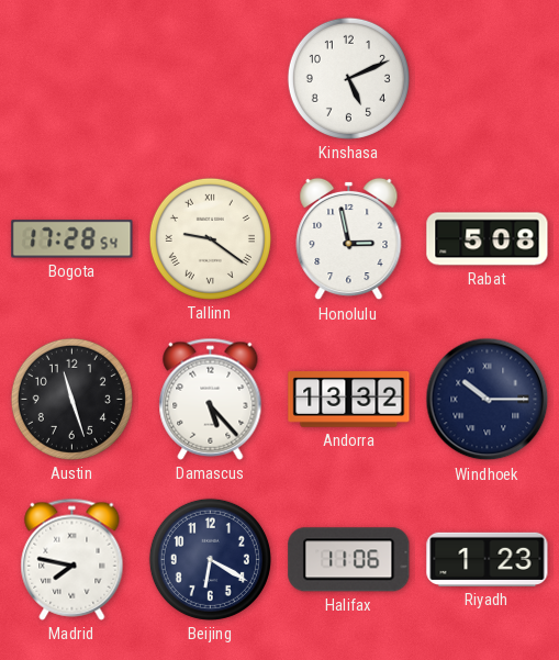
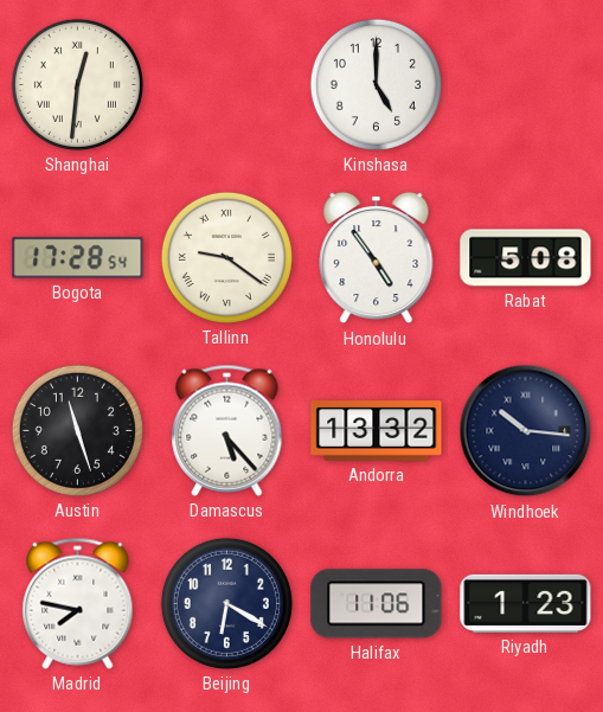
Shanghai: none -> 12:31 (77, 84)
Kinshasa: 5:11 -> 5:00 (376, 84)
Honolulu: 2:58 -> 4:54 (377, 258)
Windhoek: 10:15 -> 10:16 (526, 431)
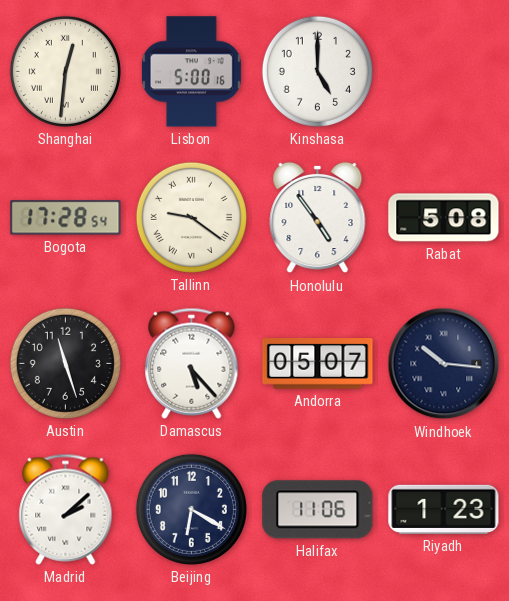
Lisbon: none -> 5:00 (191, 72)
Andorra: 13:32 -> 05:07 (318, 364)
Madrid: 7:47 -> 2:08 (66, 509)
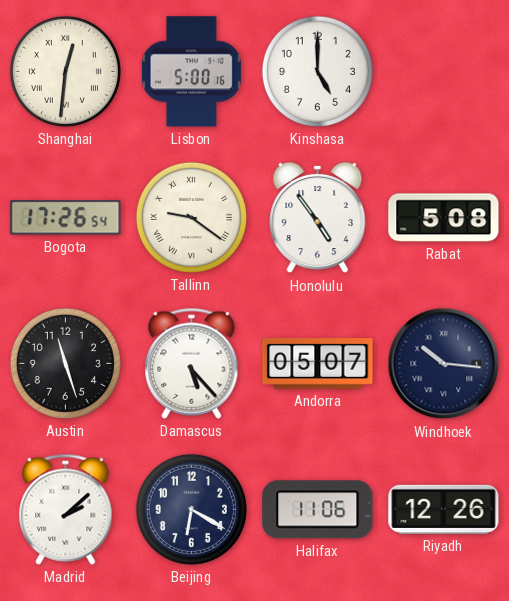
Bogota: 17:28 -> 17:26 (66, 218)
Riyadh: 1:23 -> 12:26 (444, 509)
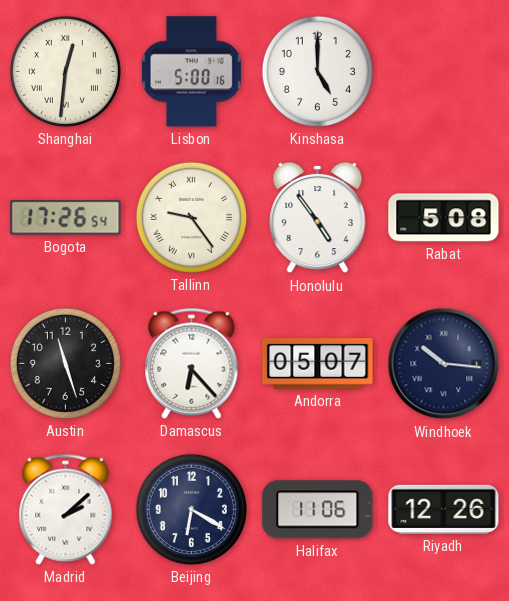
Tallinn: 9:21 -> 9:24 (191, 217)
Damascus: 5:23 -> 6:23 (192, 363)
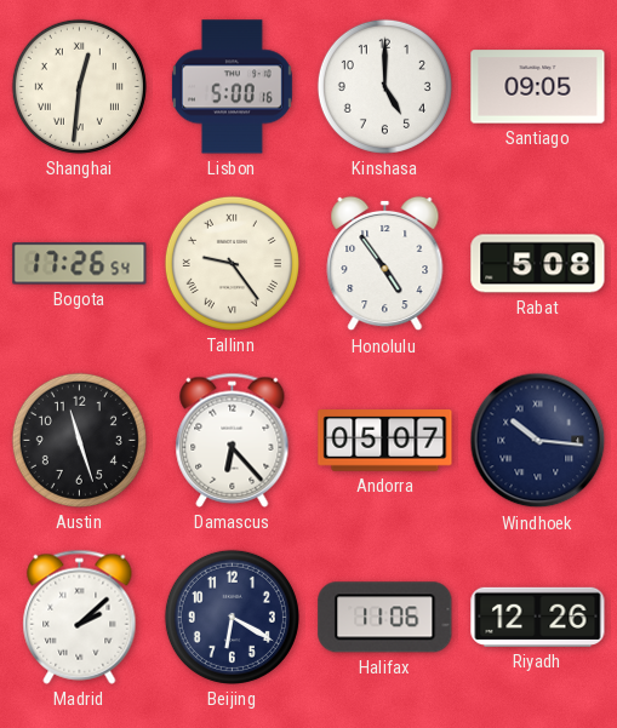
Santiago: none -> 09:05 (538, 87)
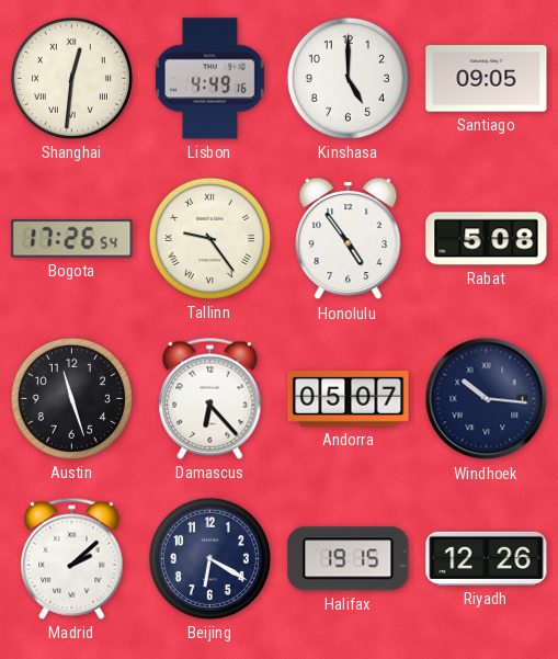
Lisbon: 5:00 -> 4:49 (209, 79)
Halifax: 11:06 -> 19:15 (349, 559)
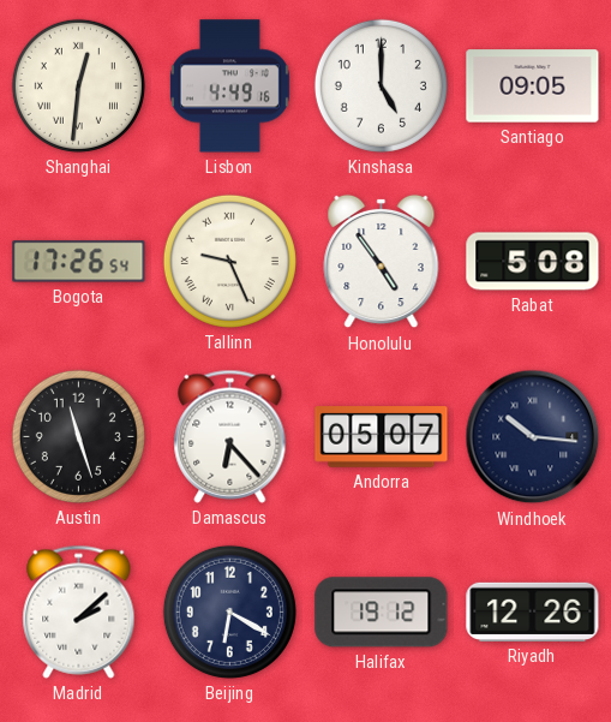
Tallinn: 9:24 -> 9:26 (229, 261)
Halifax: 19:15 -> 19:12 (382, 613)
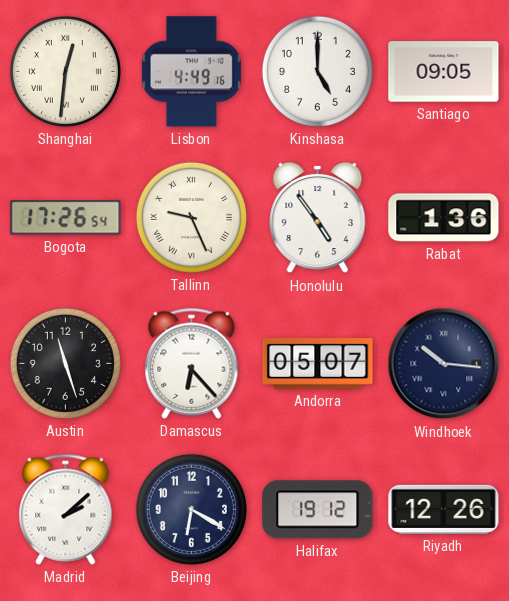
Rabat: 5:08 -> 1:36 (444, 218)
